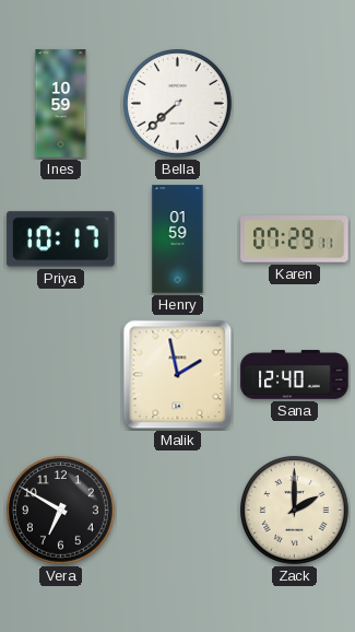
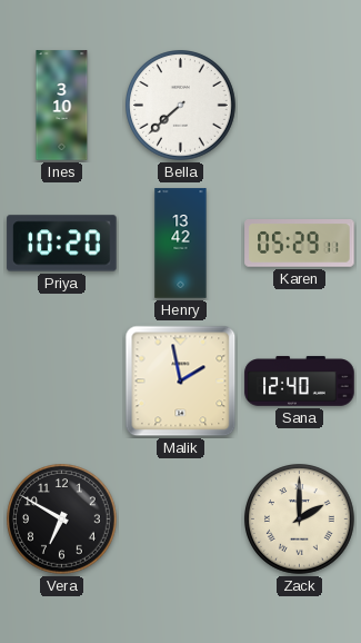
Ines: 10:59 -> 3:10 (62, 106)
Priya: 10:17 -> 10:20 (62, 244)
Henry: 01:59 -> 13:42 (181, 244)
Karen: 07:29 -> 05:29 (300, 244)
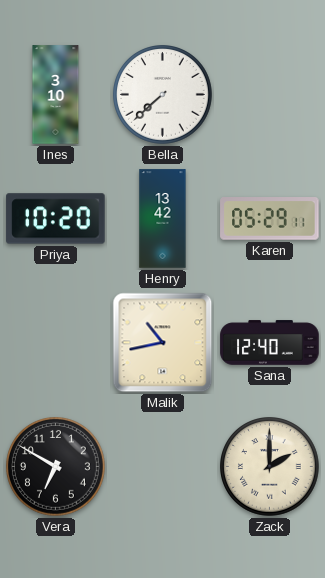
Malik: 1:58 -> 10:43 (163, 343)
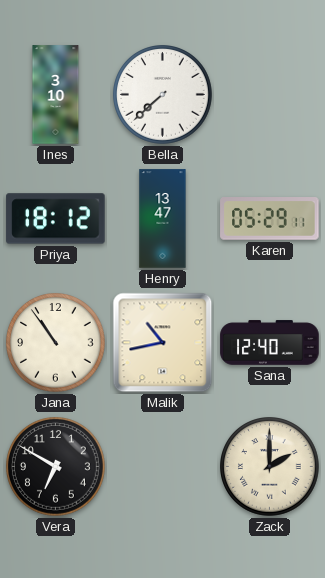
Priya: 10:20 -> 18:12 (56, 219)
Henry: 13:42 -> 13:47 (163, 219)
Jana: none -> 10:54 (56, 343)
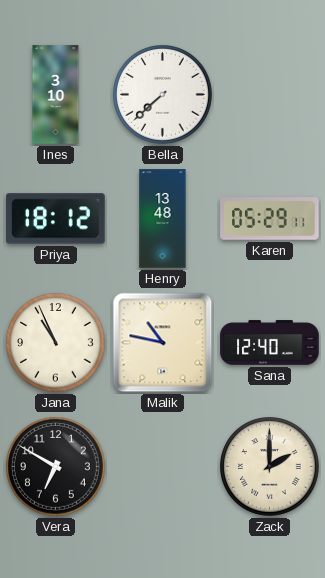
Henry: 13:47 -> 13:48 (163, 219)
Jana: 10:54 -> 10:56 (56, 343)
Malik: 10:43 -> 10:47 (163, 343)
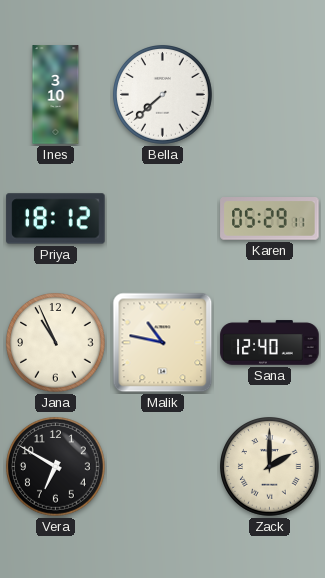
Henry: 13:48 -> none (163, 219)
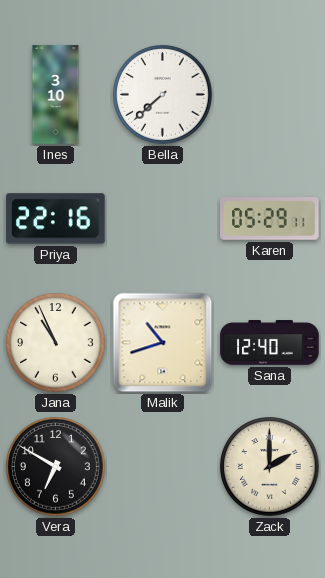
Priya: 18:12 -> 22:16 (56, 219)
Malik: 10:47 -> 10:42 (163, 343)
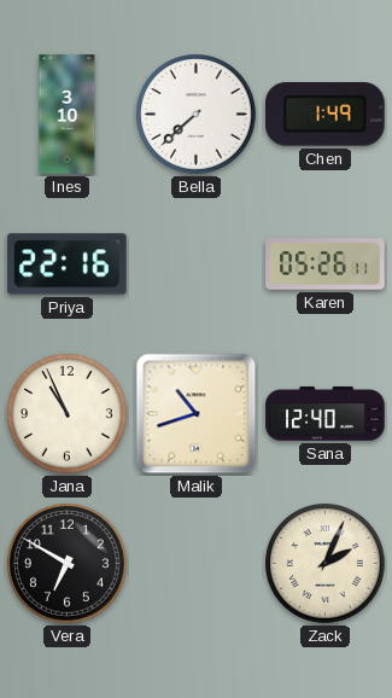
Chen: none -> 1:49 (326, 115)
Karen: 05:29 -> 05:26 (326, 264)
Zack: 2:00 -> 2:04 (326, 564)
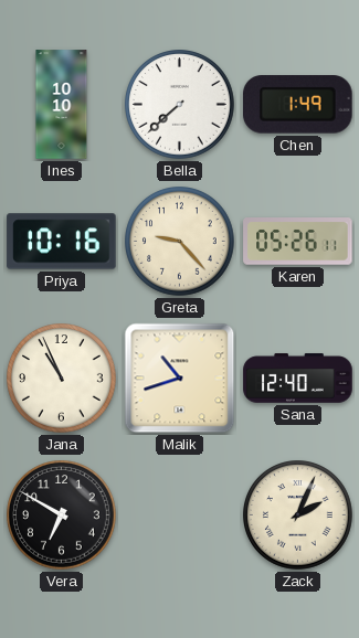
Ines: 3:10 -> 10:10 (62, 105)
Priya: 22:16 -> 10:16 (62, 242)
Greta: none -> 9:23 (180, 242)
